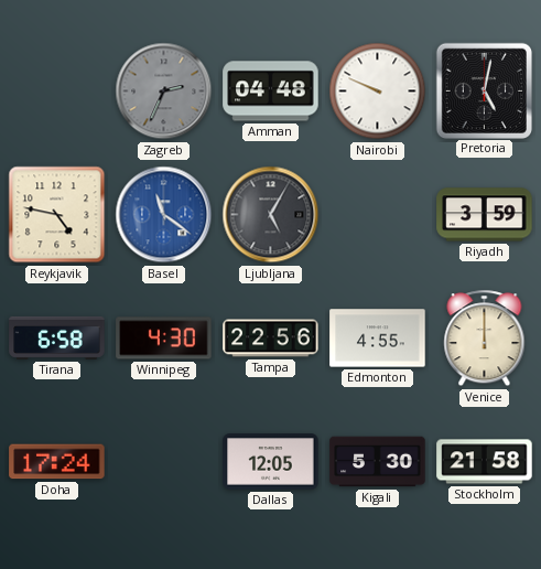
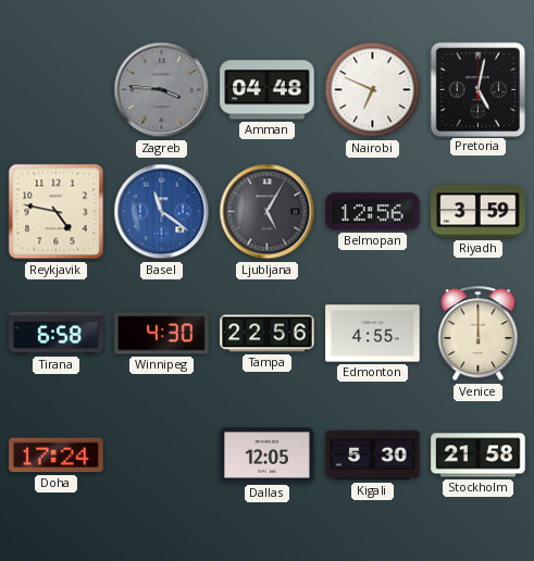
Zagreb: 2:34 -> 3:46 (162, 90)
Nairobi: 9:49 -> 6:49 (373, 90)
Belmopan: none -> 12:56 (373, 212)
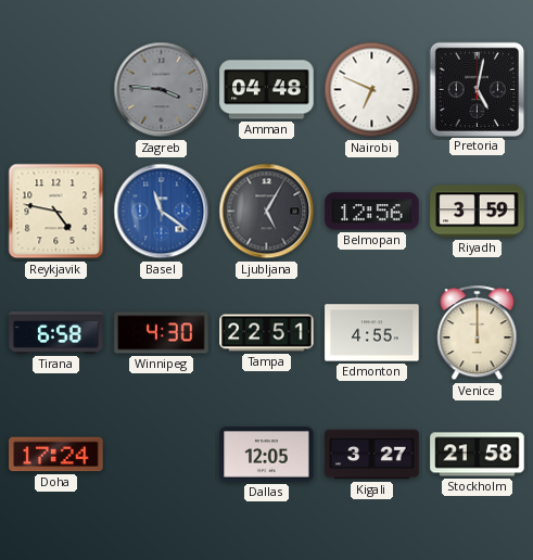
Tampa: 22:56 -> 22:51 (267, 333)
Kigali: 5:30 -> 3:27 (372, 455)
